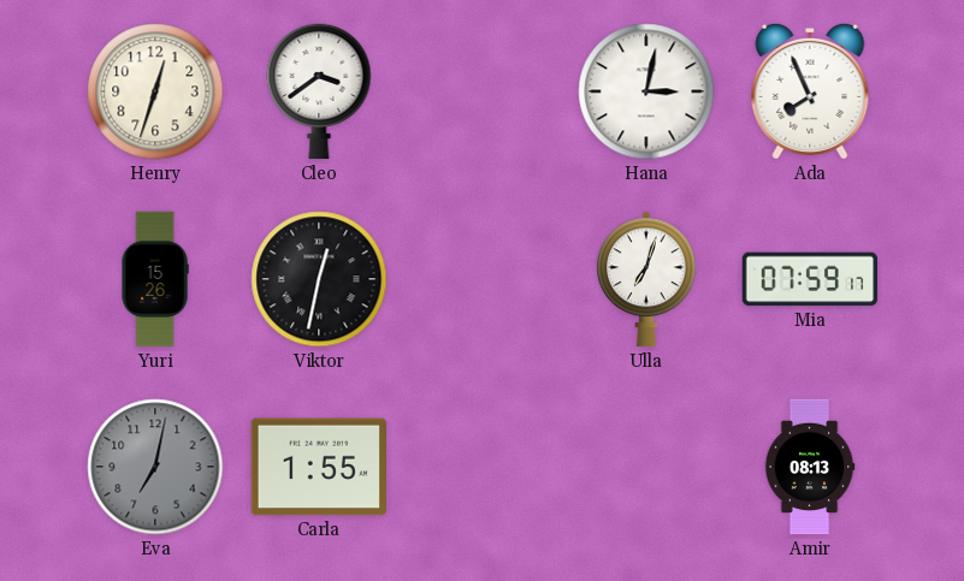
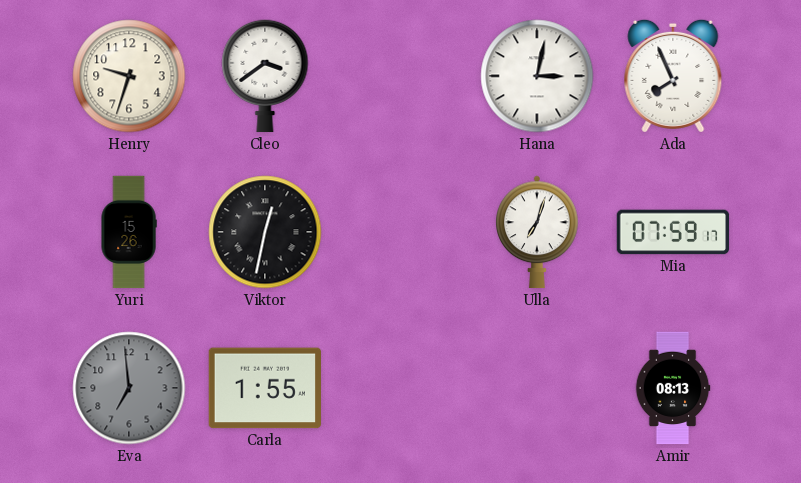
Henry: 12:33 -> 9:33 (129, 76)
Eva: 7:02 -> 6:59 (129, 388)
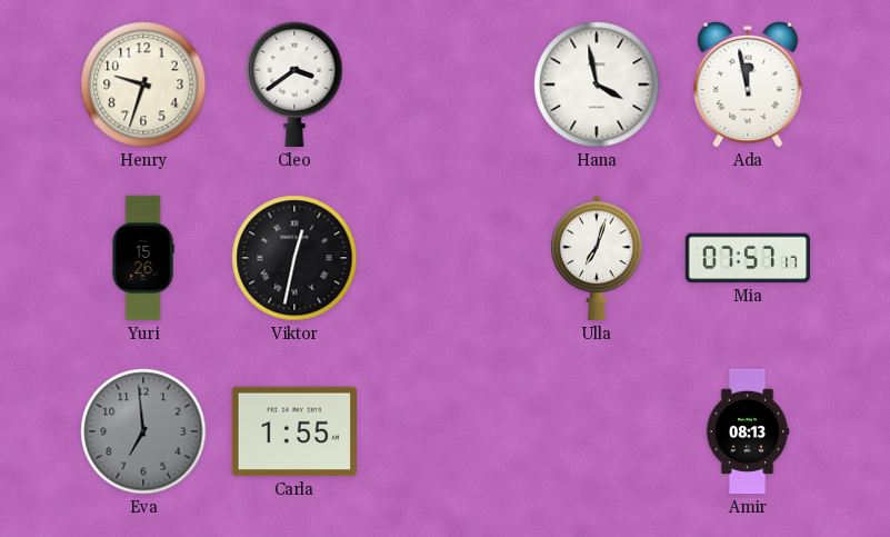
Hana: 3:02 -> 3:58 (597, 84)
Ada: 7:56 -> 11:58 (748, 84)
Mia: 07:59 -> 07:57 (748, 258)
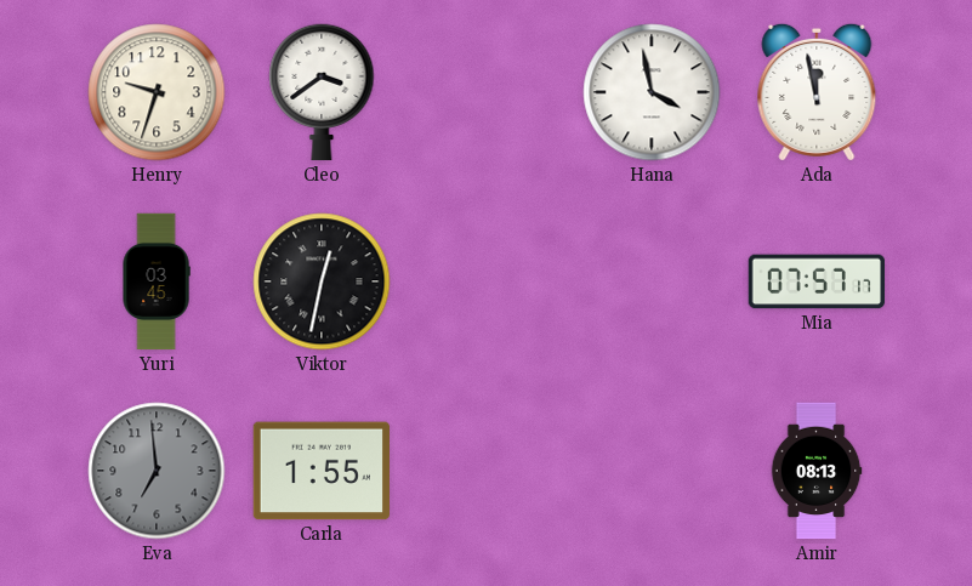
Yuri: 15:26 -> 03:45 (157, 281)
Ulla: 7:03 -> none (597, 258)
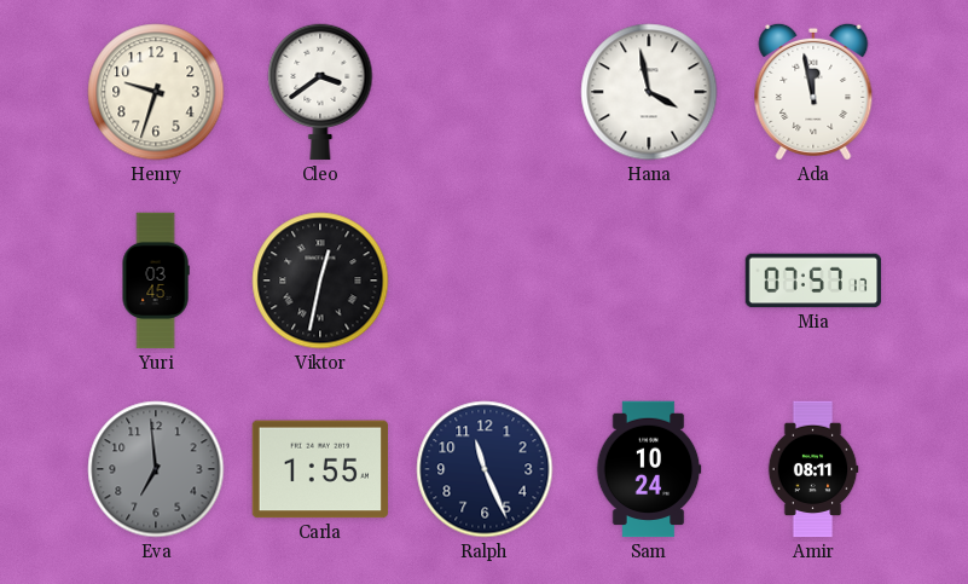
Ralph: none -> 11:26 (485, 469)
Sam: none -> 10:24 (649, 469)
Amir: 08:13 -> 08:11 (813, 469)
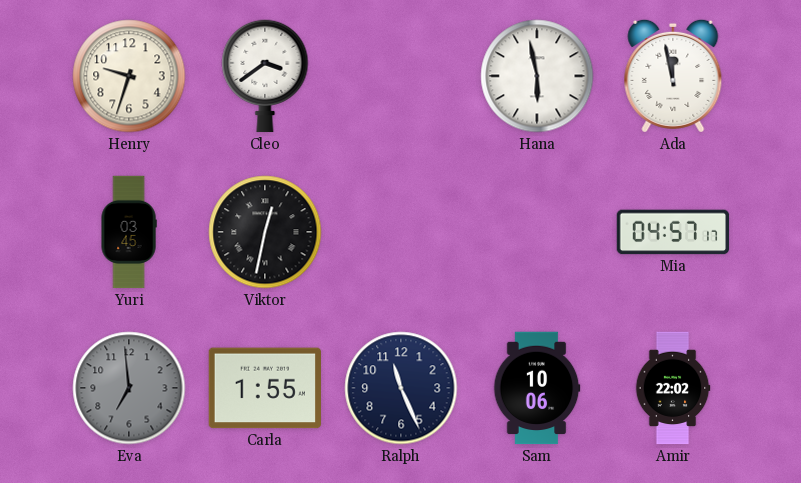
Hana: 3:58 -> 5:58 (537, 76)
Mia: 07:57 -> 04:57 (673, 232)
Sam: 10:24 -> 10:06 (537, 388)
Amir: 08:11 -> 22:02 (673, 388)
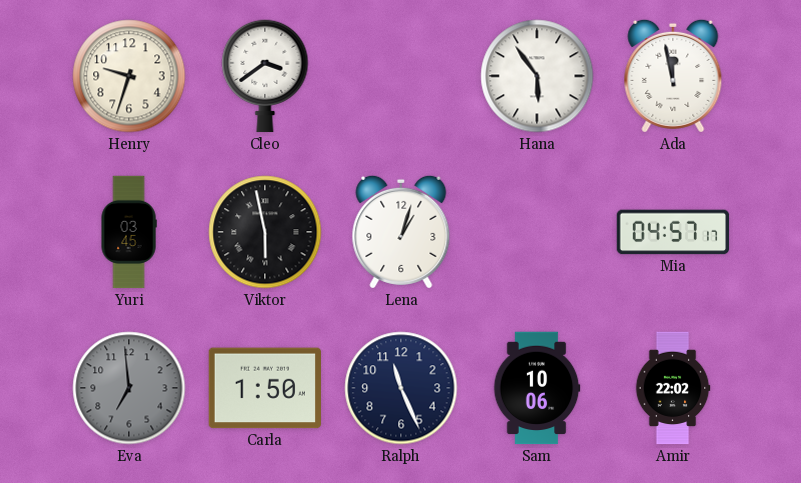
Hana: 5:58 -> 5:54 (537, 76)
Viktor: 12:32 -> 5:58 (265, 232)
Lena: none -> 1:03 (401, 232)
Carla: 1:55 -> 1:50 (264, 388)
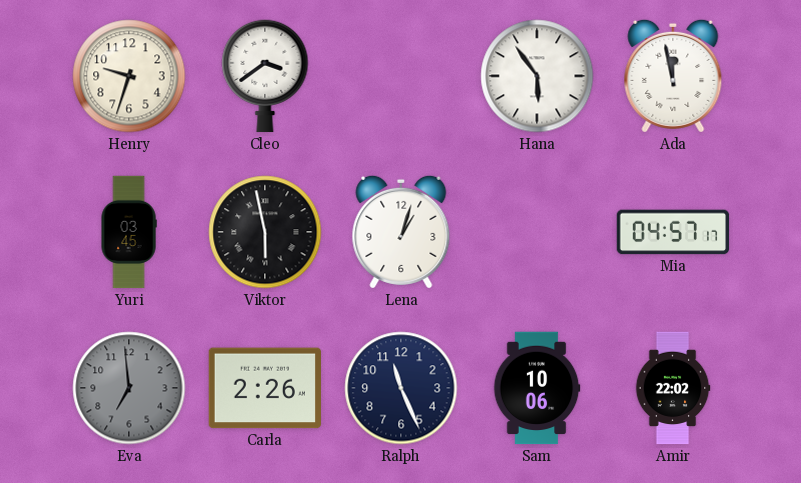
Carla: 1:50 -> 2:26 (264, 388)
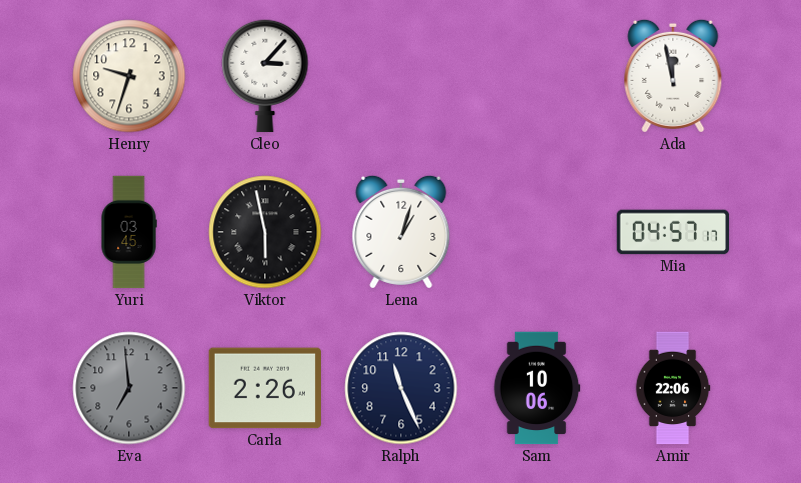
Cleo: 3:39 -> 3:07 (265, 76)
Hana: 5:54 -> none (537, 76)
Amir: 22:02 -> 22:06 (673, 388)
